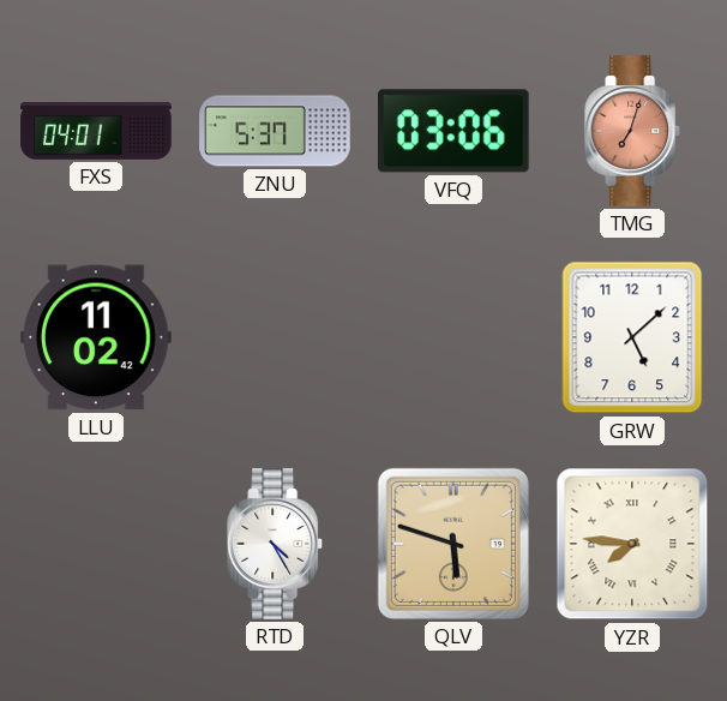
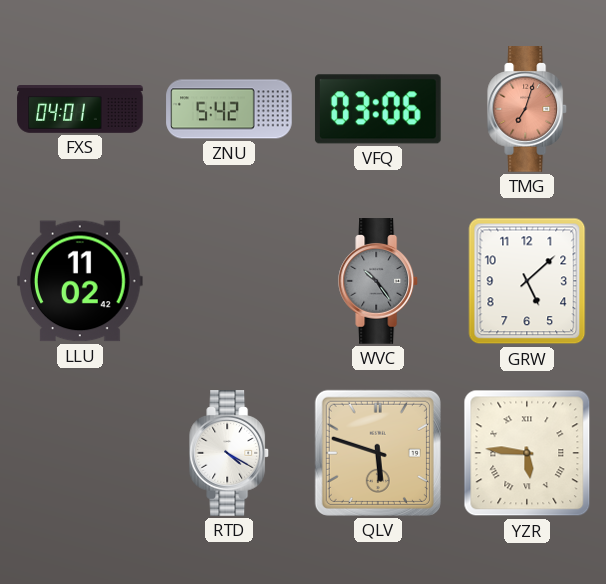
ZNU: 5:37 -> 5:42 (229, 109)
WVC: none -> 10:24 (379, 281)
RTD: 4:25 -> 4:20 (230, 453)
YZR: 7:46 -> 5:46 (527, 453)
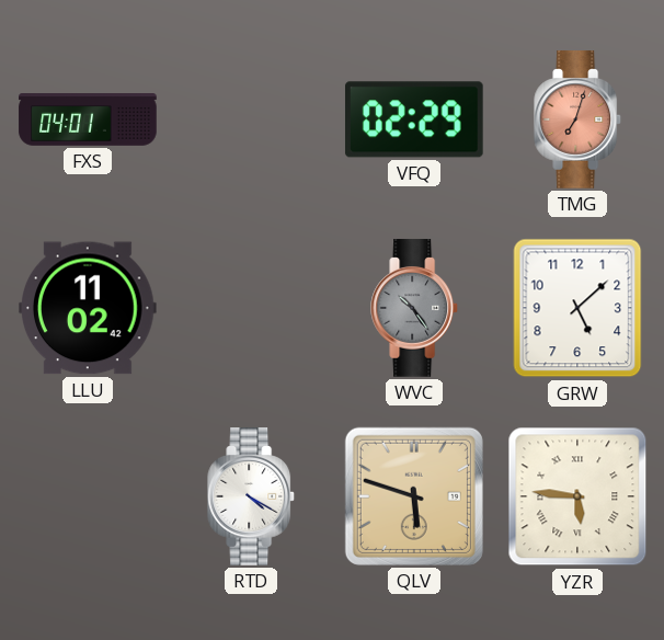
ZNU: 5:42 -> none (229, 109)
VFQ: 03:06 -> 02:29 (414, 119)
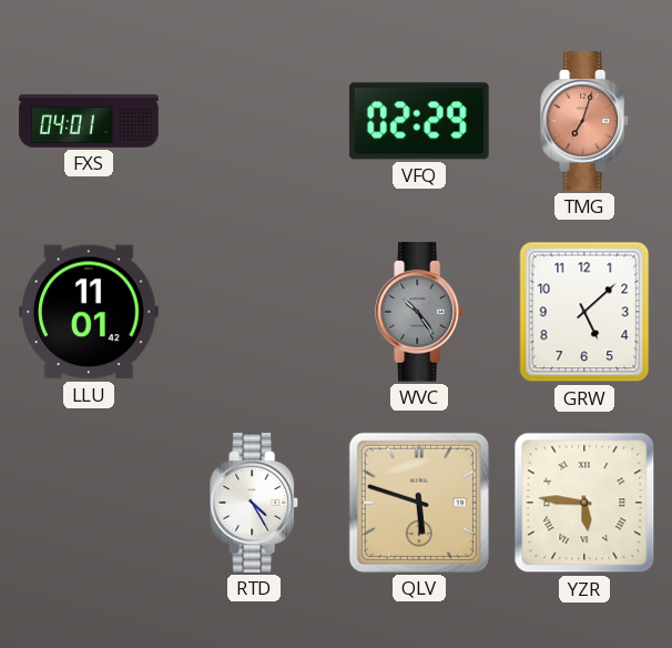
LLU: 11:02 -> 11:01 (90, 312)
RTD: 4:20 -> 4:25 (255, 503)
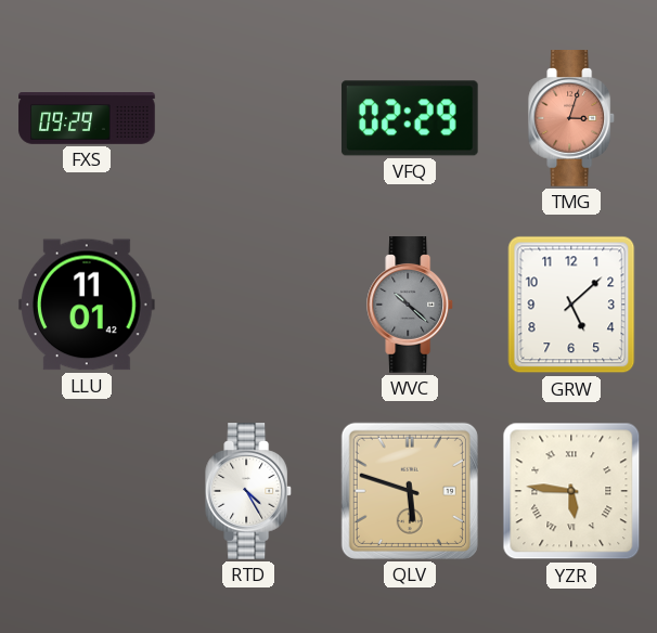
FXS: 04:01 -> 09:29 (87, 119)
TMG: 7:03 -> 3:03 (572, 118)
WVC: 10:24 -> 10:22 (411, 305)
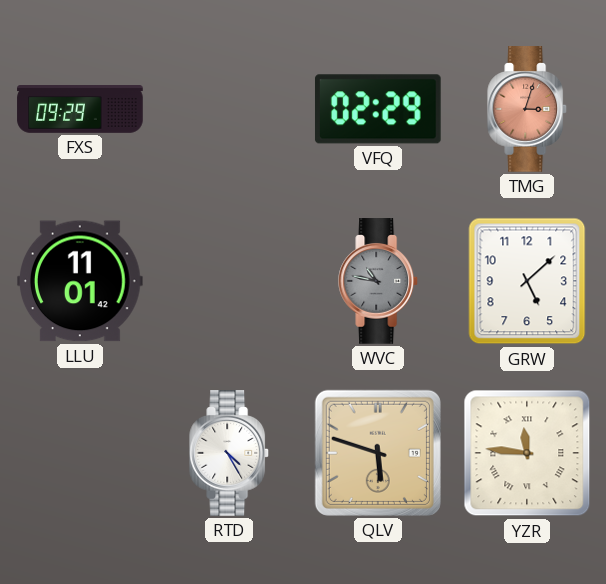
WVC: 10:22 -> 10:47 (379, 281)
YZR: 5:46 -> 11:46 (527, 453)
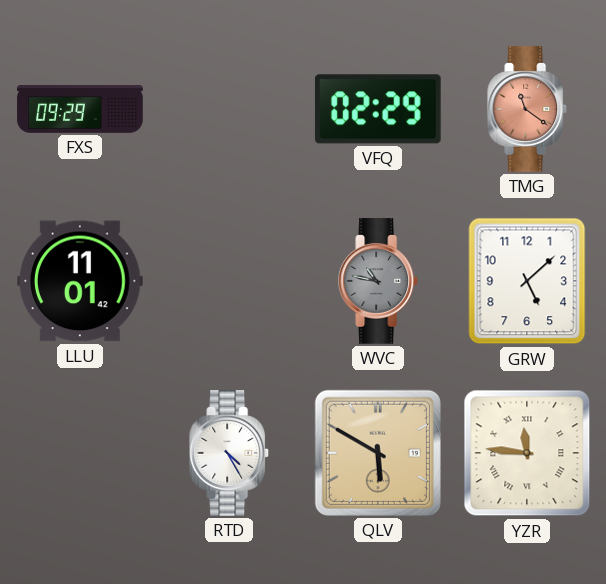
TMG: 3:03 -> 11:21 (528, 109)
QLV: 5:48 -> 5:50 (378, 453)
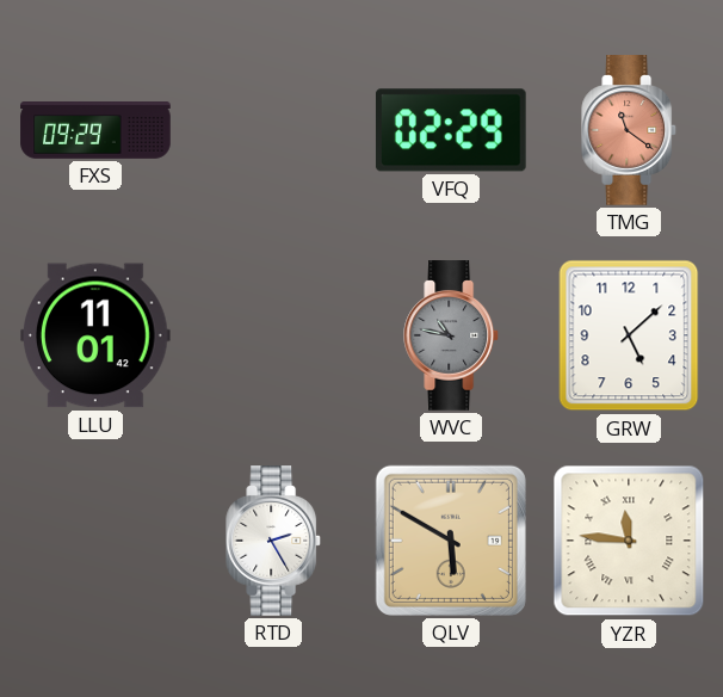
RTD: 4:25 -> 2:25 (274, 541)
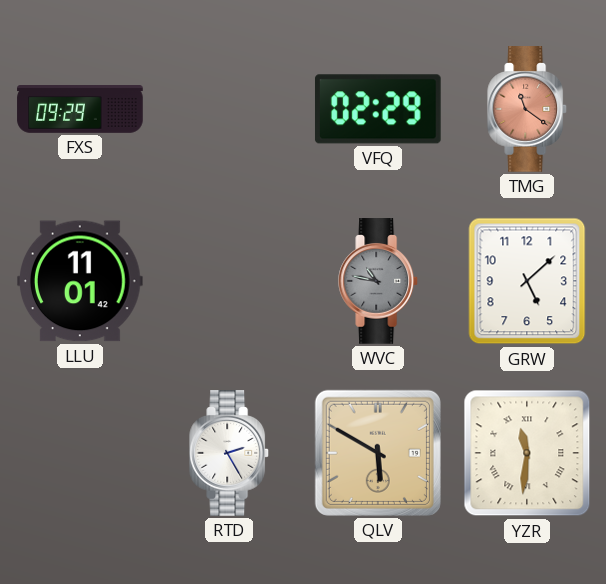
YZR: 11:46 -> 11:31 (527, 453)
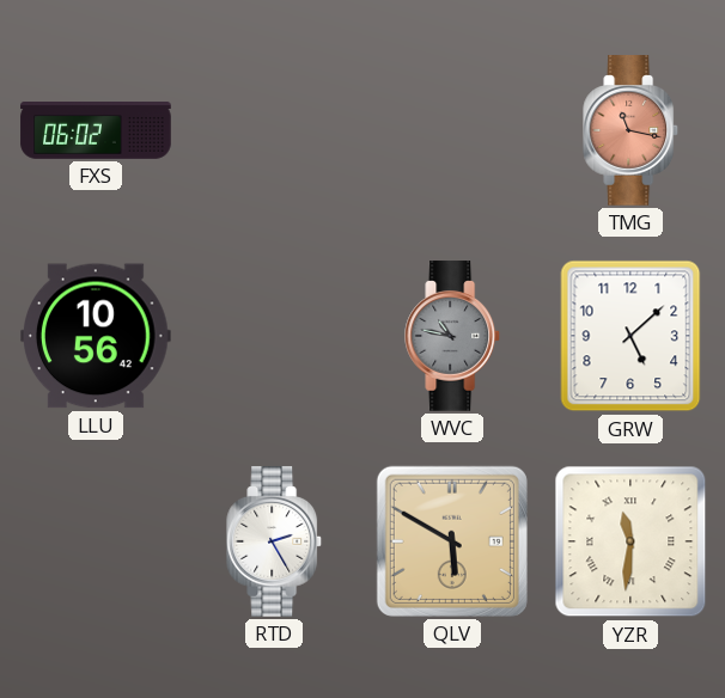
FXS: 09:29 -> 06:02 (96, 131)
VFQ: 02:29 -> none (378, 109)
TMG: 11:21 -> 11:17 (632, 130)
LLU: 11:01 -> 10:56 (97, 336)
